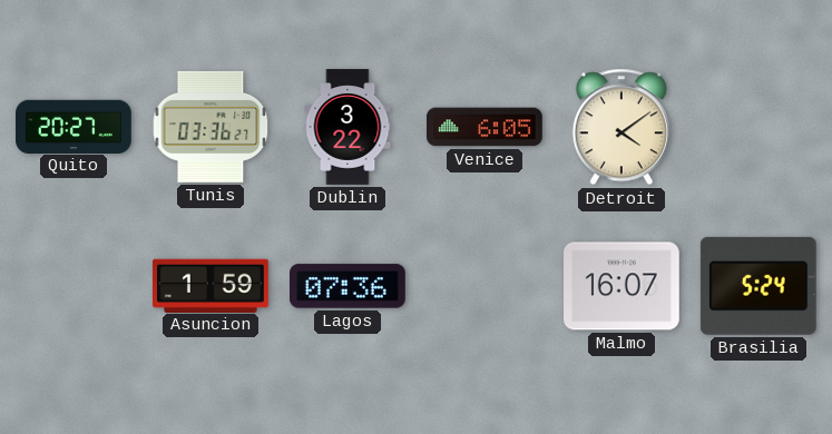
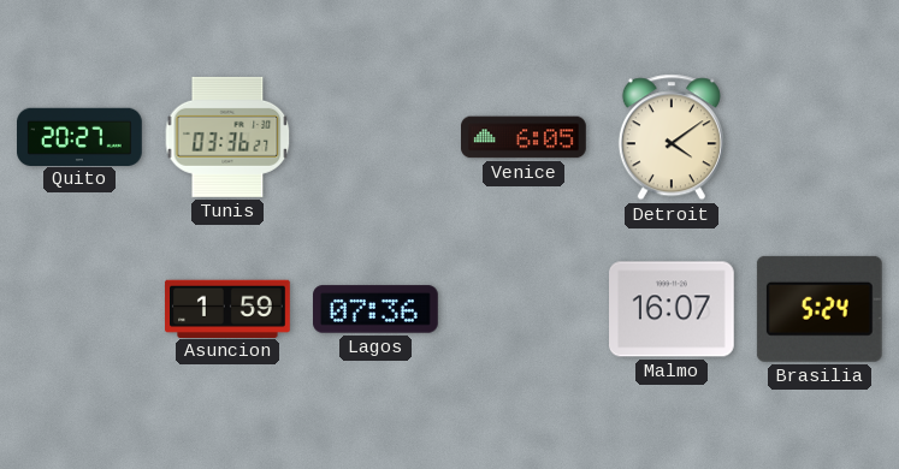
Dublin: 3:22 -> none (348, 127)
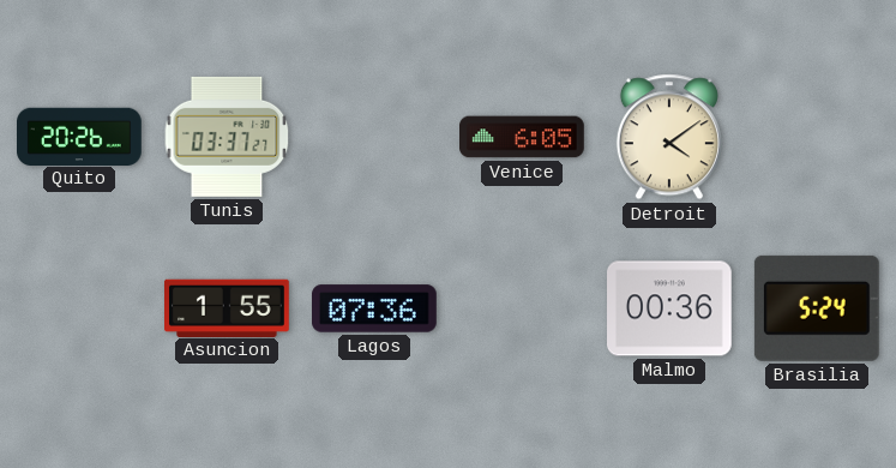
Quito: 20:27 -> 20:26 (80, 136)
Tunis: 03:36 -> 03:37 (227, 137)
Asuncion: 1:59 -> 1:55 (228, 307)
Malmo: 16:07 -> 00:36 (671, 308)
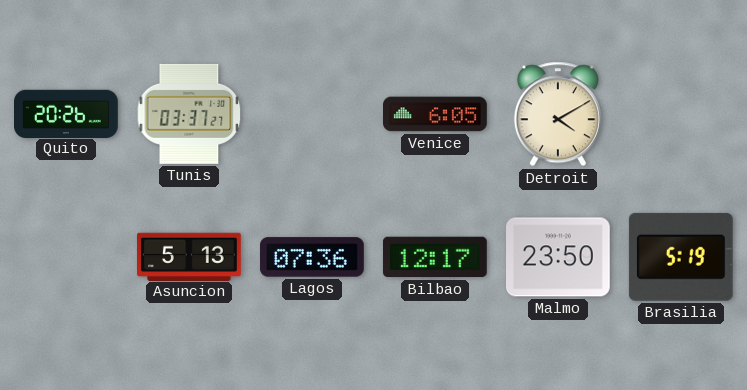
Detroit: 4:09 -> 4:10 (558, 114)
Asuncion: 1:55 -> 5:13 (190, 256)
Bilbao: none -> 12:17 (435, 257)
Malmo: 00:36 -> 23:50 (559, 257)
Brasilia: 5:24 -> 5:19 (681, 257)
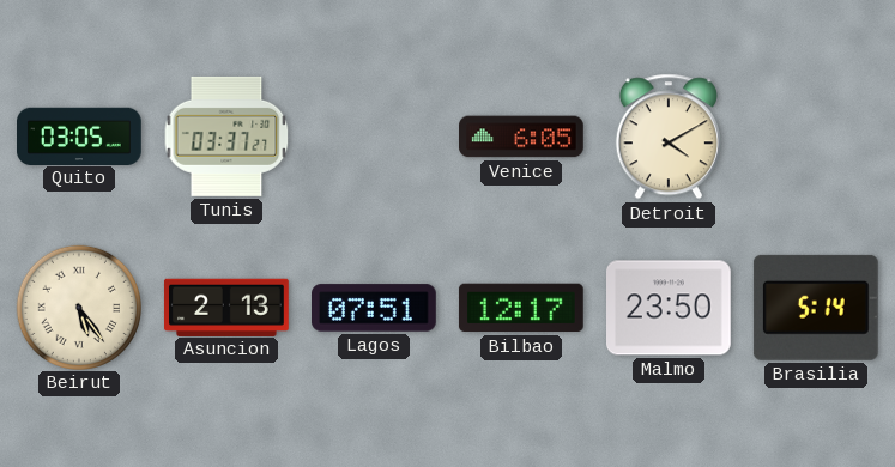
Quito: 20:26 -> 03:05 (80, 135)
Beirut: none -> 5:24 (78, 307)
Asuncion: 5:13 -> 2:13 (228, 307)
Lagos: 07:36 -> 07:51 (375, 308)
Brasilia: 5:19 -> 5:14 (816, 308)
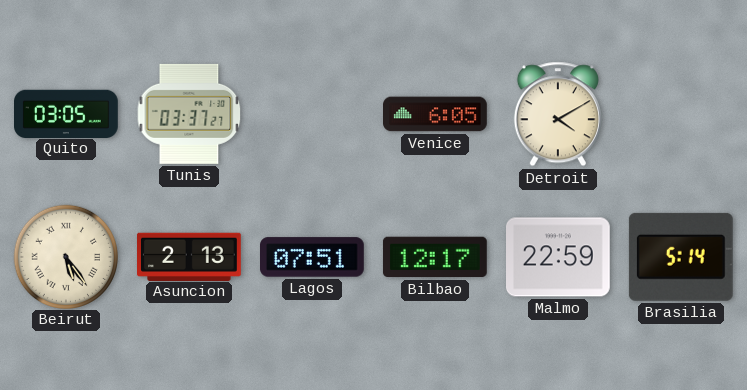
Malmo: 23:50 -> 22:59 (559, 257)
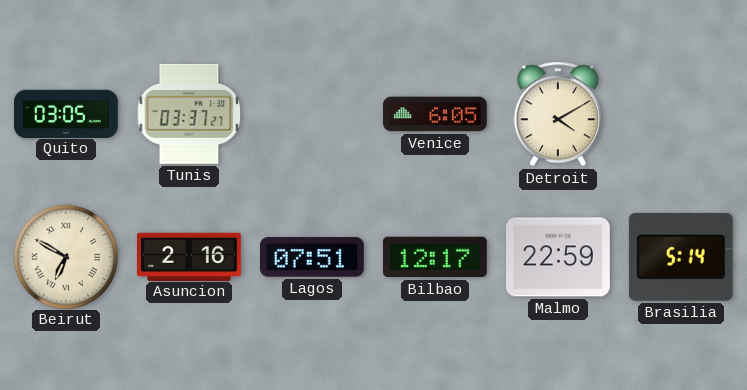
Beirut: 5:24 -> 6:50 (65, 256)
Asuncion: 2:13 -> 2:16 (190, 256)
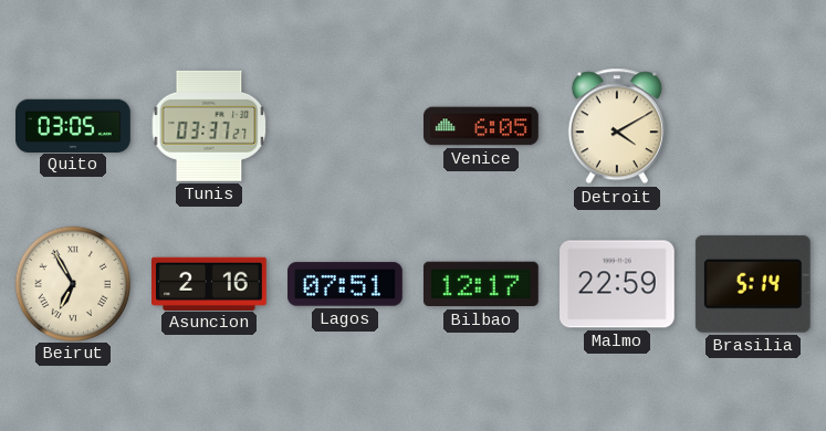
Beirut: 6:50 -> 6:55 (72, 283)
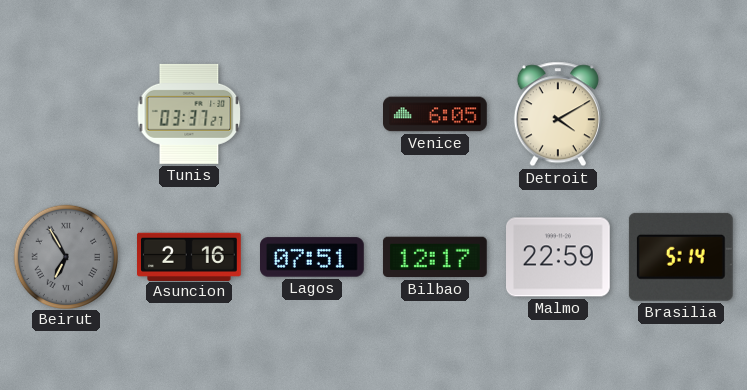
Quito: 03:05 -> none (74, 125)
Beirut dial: cream -> grey (65, 256)
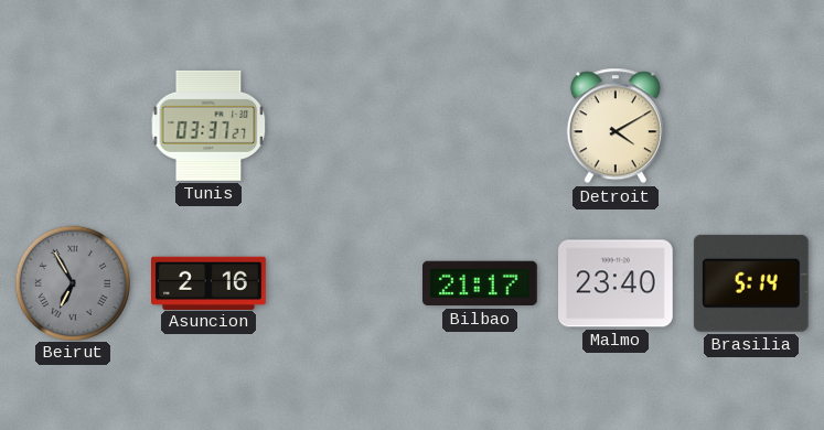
Venice: 6:05 -> none (436, 114)
Lagos: 07:51 -> none (313, 257)
Bilbao: 12:17 -> 21:17 (480, 283)
Malmo: 22:59 -> 23:40 (617, 283)
